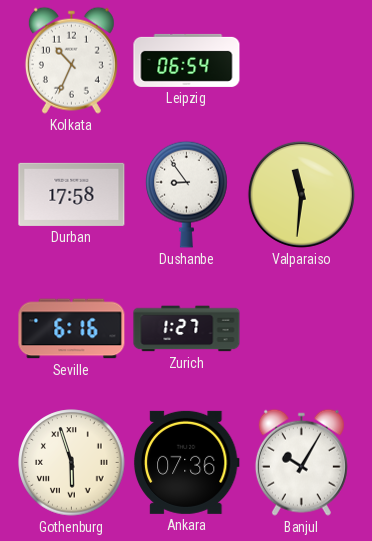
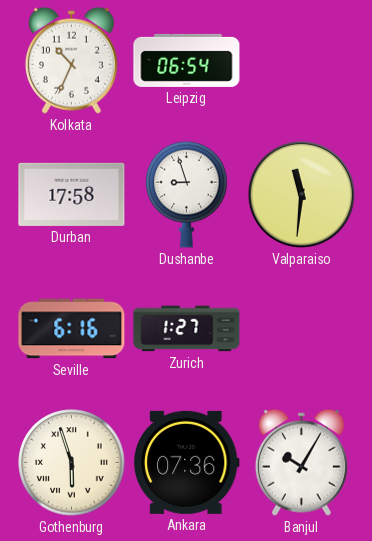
Dushanbe: 8:54 -> 8:57 (187, 194)
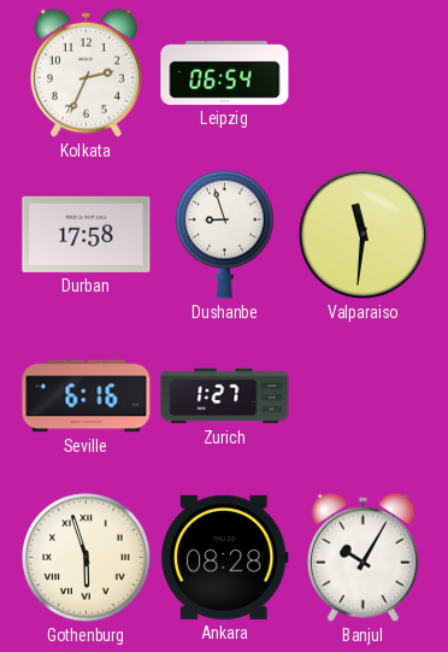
Kolkata: 10:34 -> 2:34 (86, 72)
Ankara: 07:36 -> 08:28 (224, 557)
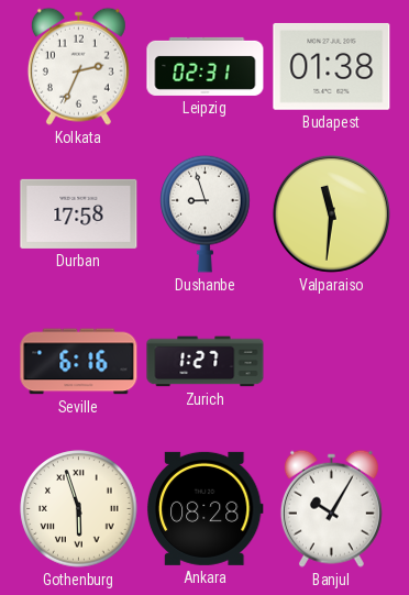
Leipzig: 06:54 -> 02:31 (206, 66)
Budapest: none -> 01:38 (332, 66)
